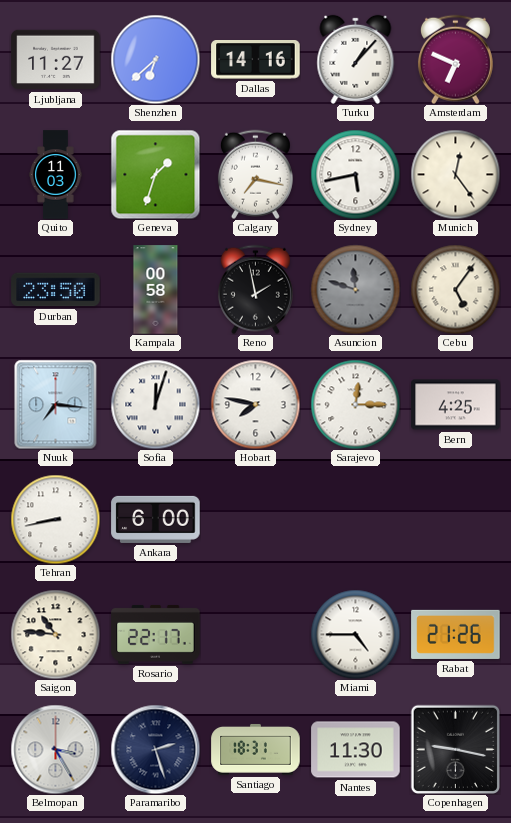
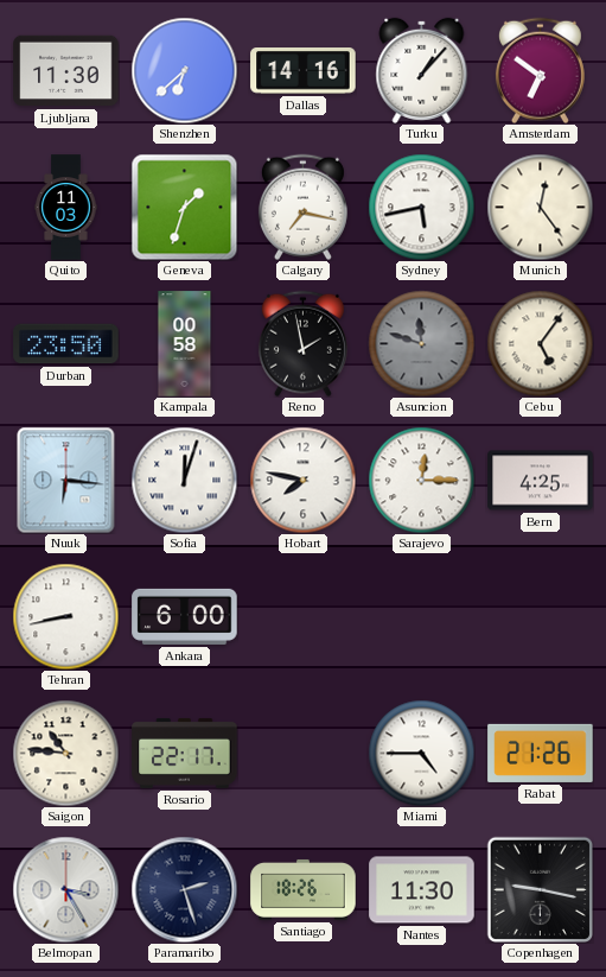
Ljubljana: 11:27 -> 11:30 (66, 71)
Amsterdam: 6:49 -> 6:51 (540, 70)
Nuuk: 7:16 -> 6:16 (66, 480)
Santiago: 18:31 -> 18:26 (304, 889)
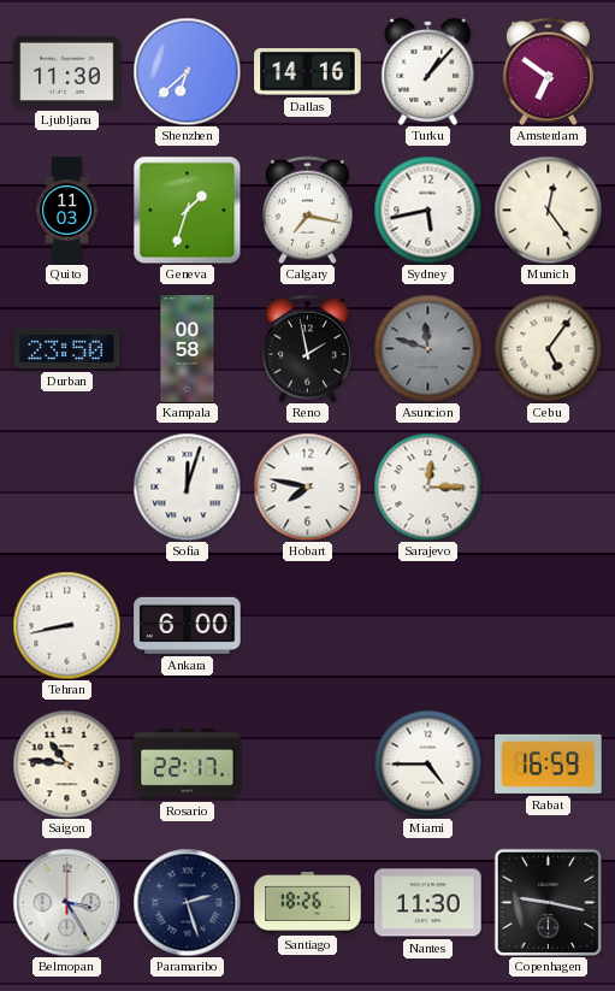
Nuuk: 6:16 -> none (66, 480)
Bern: 4:25 -> none (541, 481)
Rabat: 21:26 -> 16:59 (549, 763)
